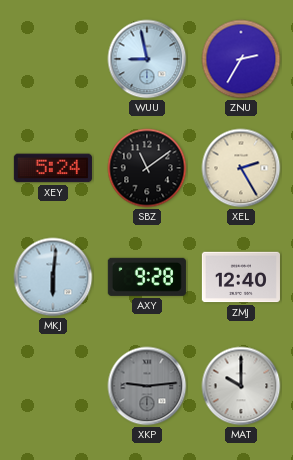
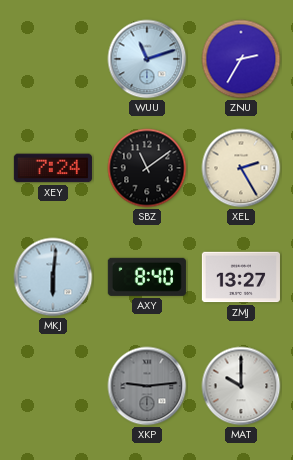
WUU: 8:58 -> 11:12 (147, 59)
XEY: 5:24 -> 7:24 (53, 168)
AXY: 9:28 -> 8:40 (147, 277)
ZMJ: 12:40 -> 13:27 (241, 277)
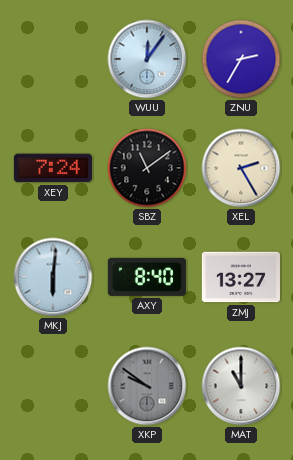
WUU: 11:12 -> 12:06 (147, 59)
XKP: 9:14 -> 9:51 (147, 386)
MAT: 10:00 -> 11:00 (241, 386)
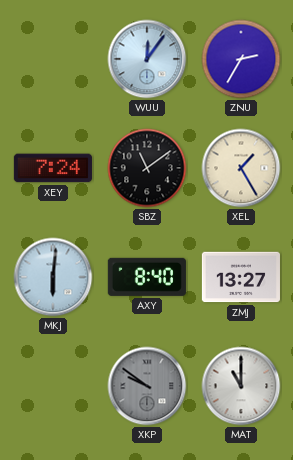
XEL: 2:25 -> 1:25 (241, 168)
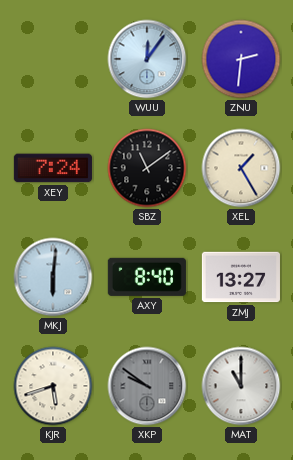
ZNU: 2:35 -> 2:31 (241, 59)
KJR: none -> 5:42 (53, 386)
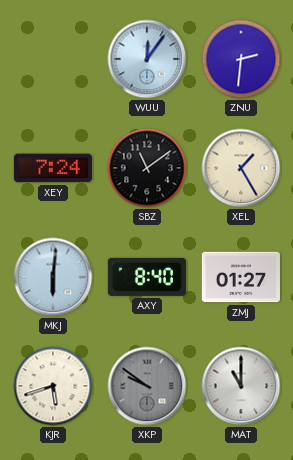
ZMJ: 13:27 -> 01:27 (241, 277)
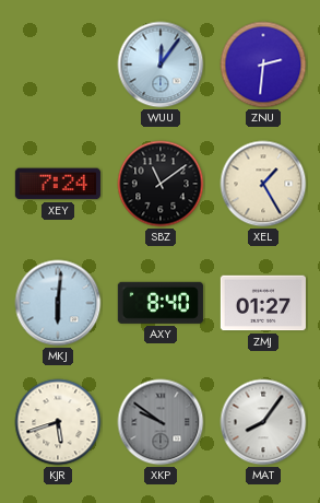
MAT: 11:00 -> 8:06 (263, 422)
